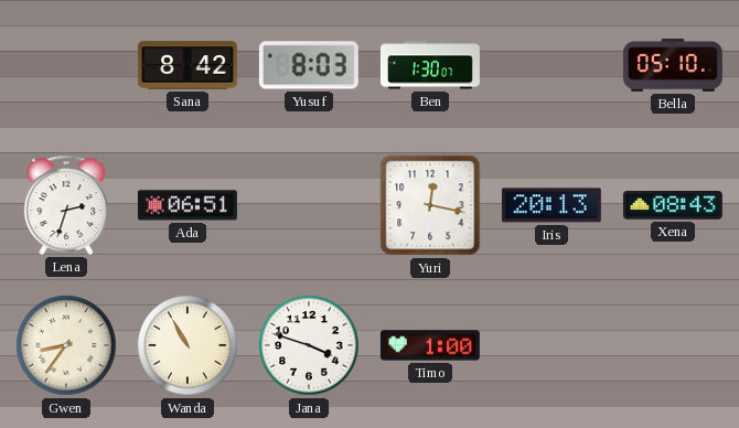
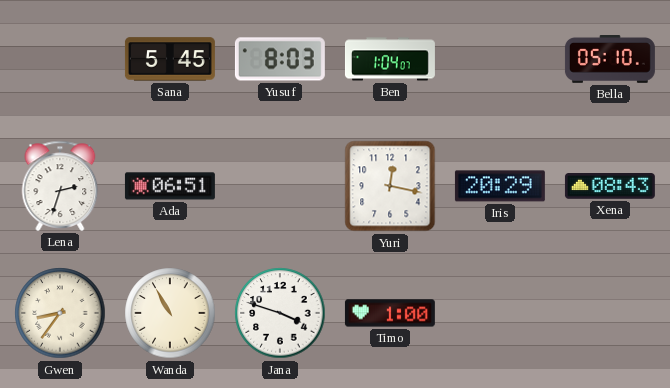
Sana: 8:42 -> 5:45 (170, 59)
Ben: 1:30 -> 1:04 (390, 59)
Iris: 20:13 -> 20:29 (500, 186)
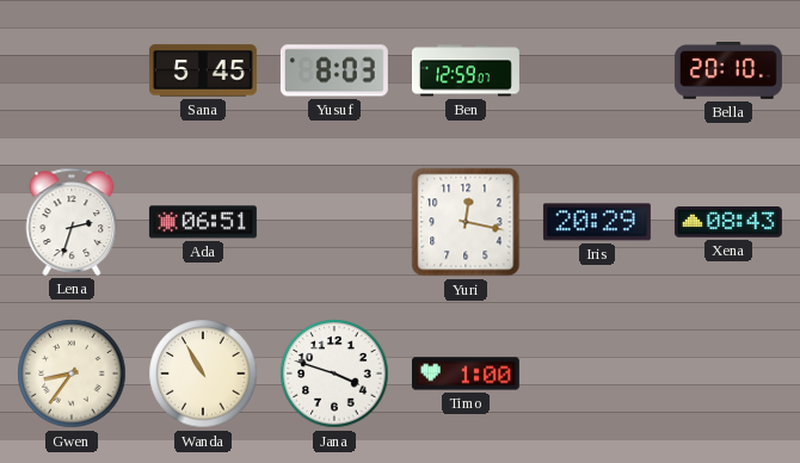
Ben: 1:04 -> 12:59 (466, 70)
Bella: 05:10 -> 20:10 (728, 72)
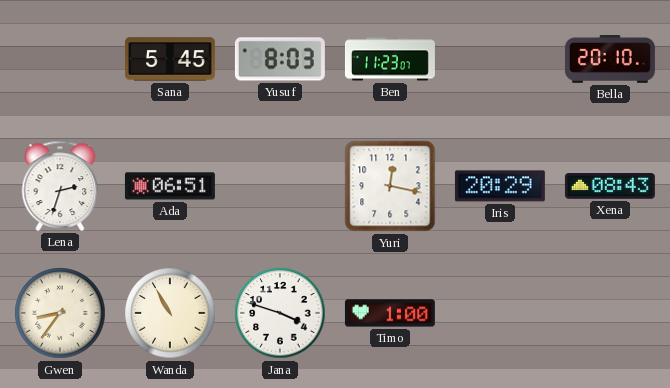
Ben: 12:59 -> 11:23 (390, 59)
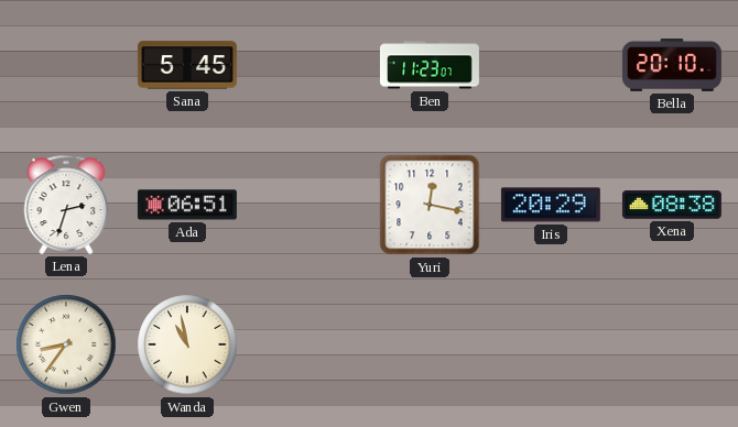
Yusuf: 8:03 -> none (280, 59)
Xena: 08:43 -> 08:38 (672, 206)
Wanda: 10:55 -> 10:58 (187, 344)
Jana: 3:48 -> none (280, 313)
Timo: 1:00 -> none (390, 313)
